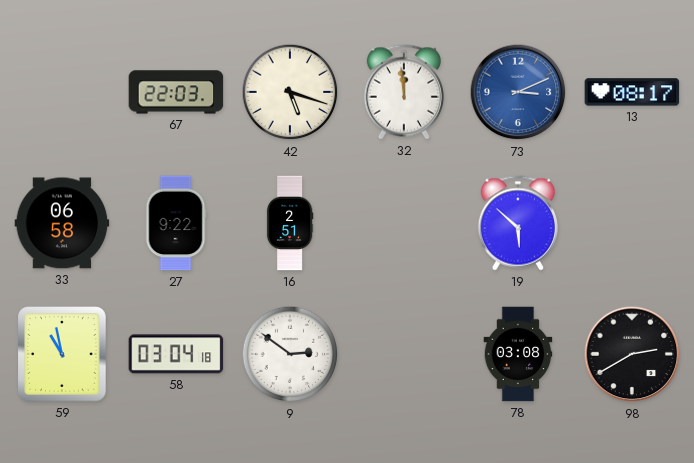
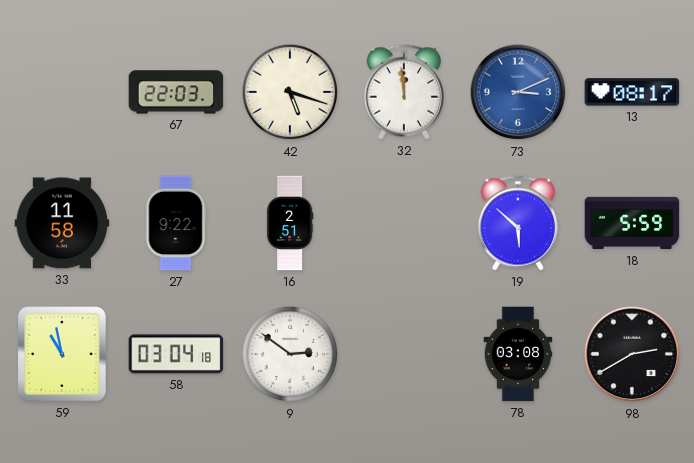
33: 06:58 -> 11:58 (62, 223)
18: none -> 5:59 (632, 223)
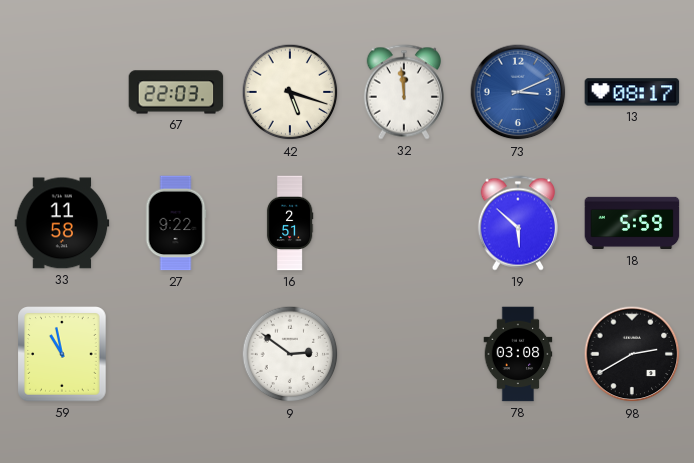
58: 03:04 -> none (176, 354)
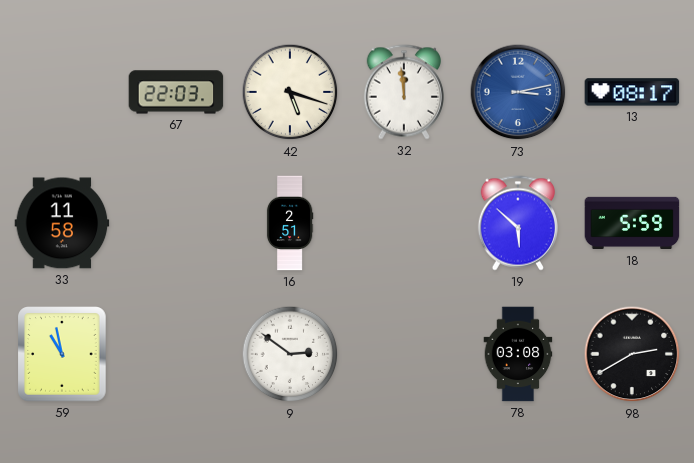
73: 3:11 -> 3:13 (518, 92)
27: 9:22 -> none (176, 223)
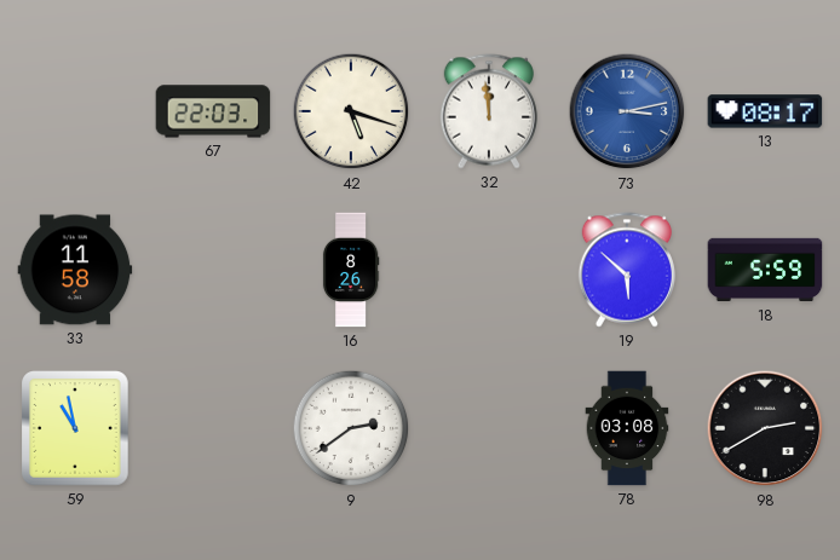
16: 2:51 -> 8:26 (351, 270)
9: 2:51 -> 2:39 (351, 428)
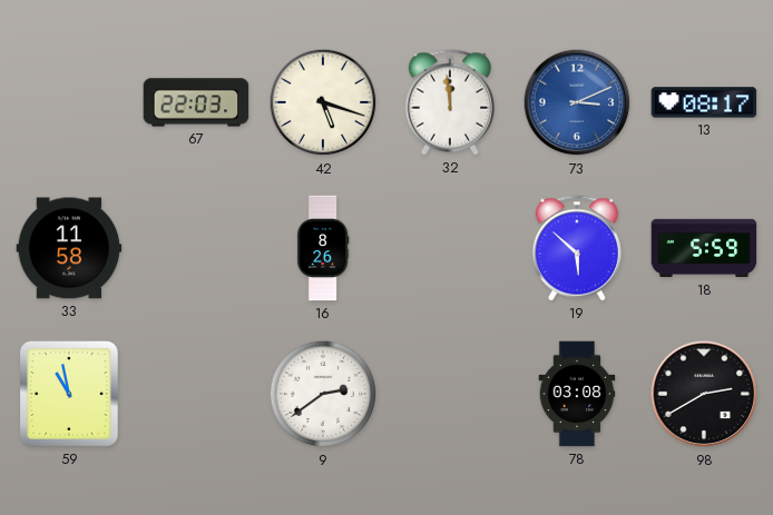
73: 3:13 -> 3:11 (577, 102)
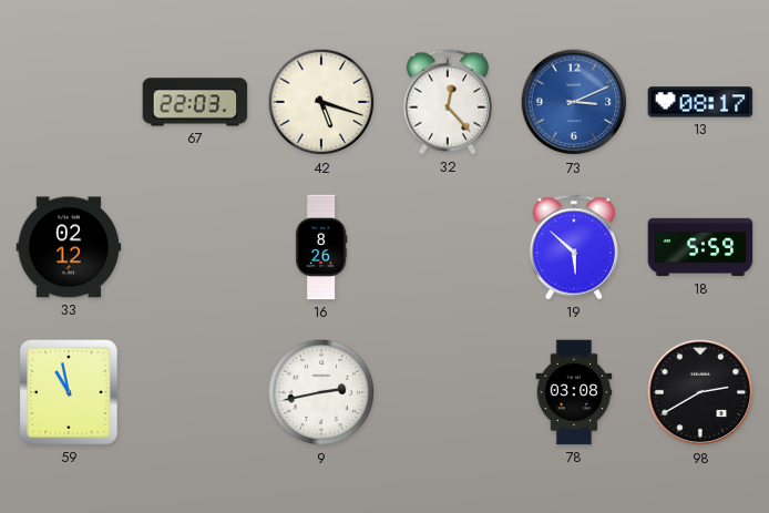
32: 11:59 -> 12:23 (448, 102)
33: 11:58 -> 02:12 (69, 247)
9: 2:39 -> 2:43 (321, 392)
